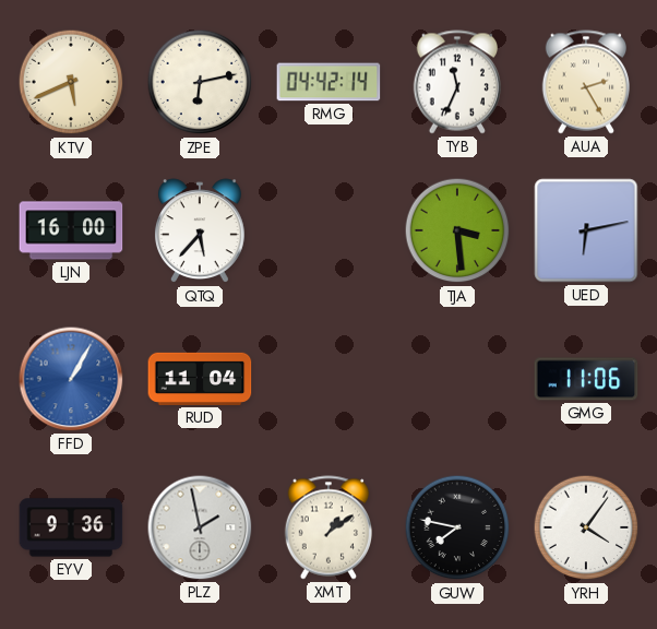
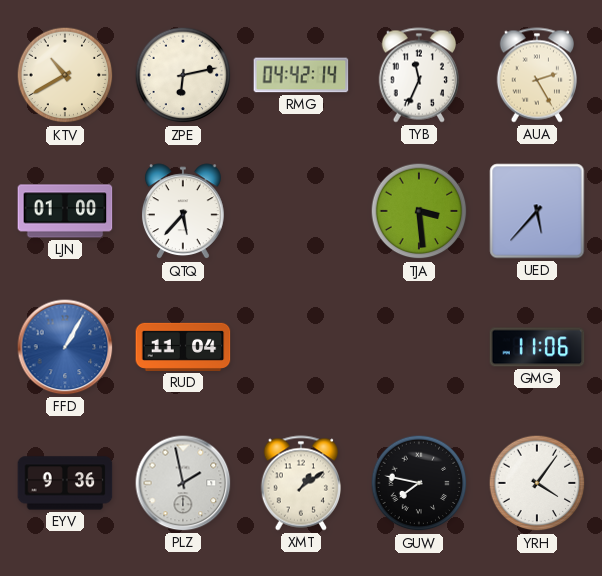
KTV: 5:41 -> 10:40 (65, 75)
LJN: 16:00 -> 01:00 (65, 211)
UED: 6:13 -> 5:37 (537, 211)
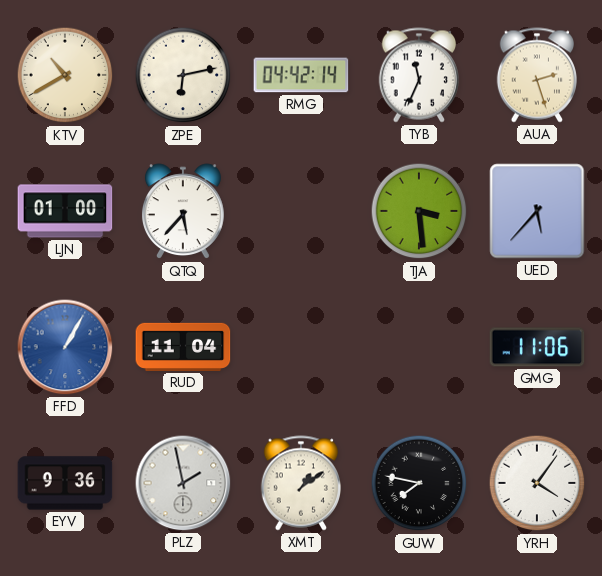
AUA: 2:25 -> 2:27 (536, 75)
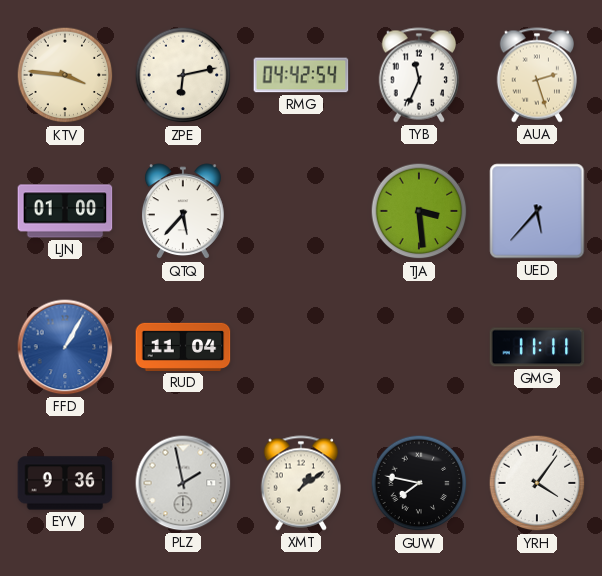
KTV: 10:40 -> 3:46 (65, 75)
RMG: 04:42:14 -> 04:42:54 (301, 75)
GMG: 11:06 -> 11:11 (537, 347)
